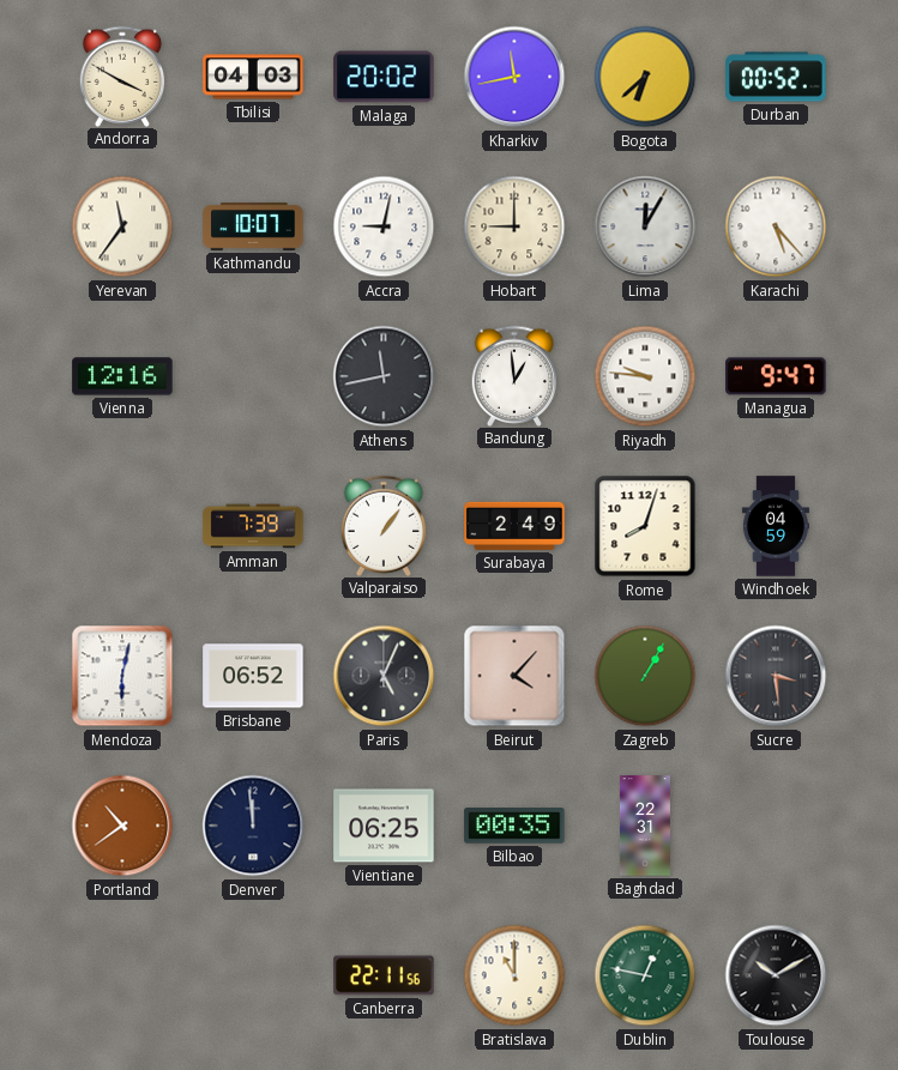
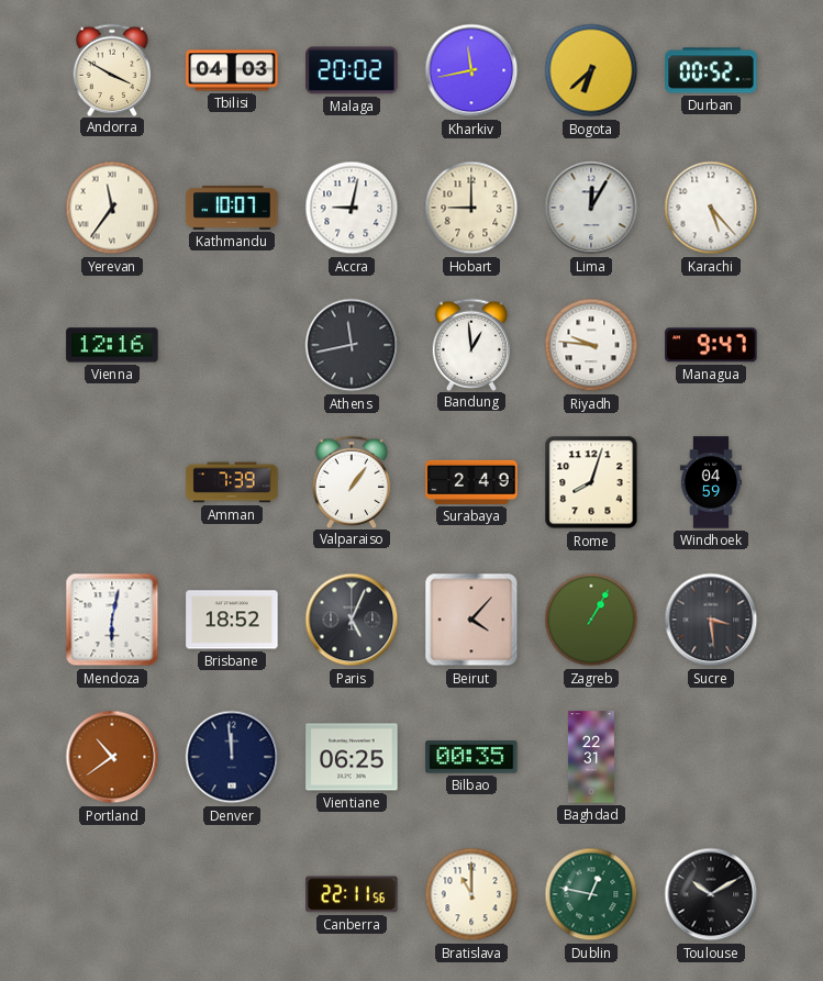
Brisbane: 06:52 -> 18:52 (232, 620)
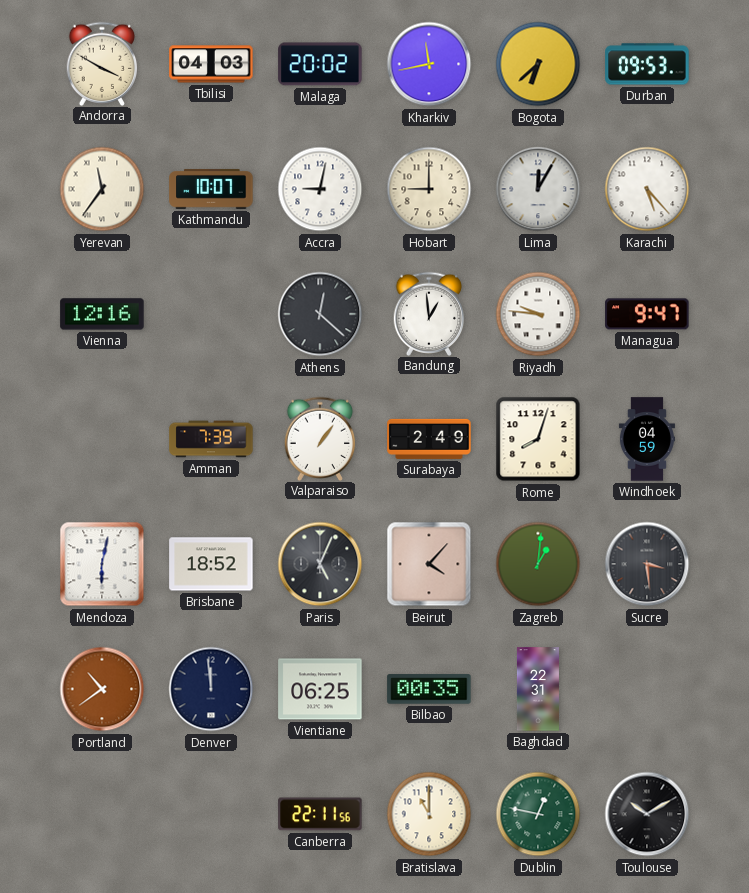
Durban: 00:52 -> 09:53 (647, 64)
Athens: 11:43 -> 12:22 (320, 314)
Zagreb: 1:05 -> 1:01 (538, 564)
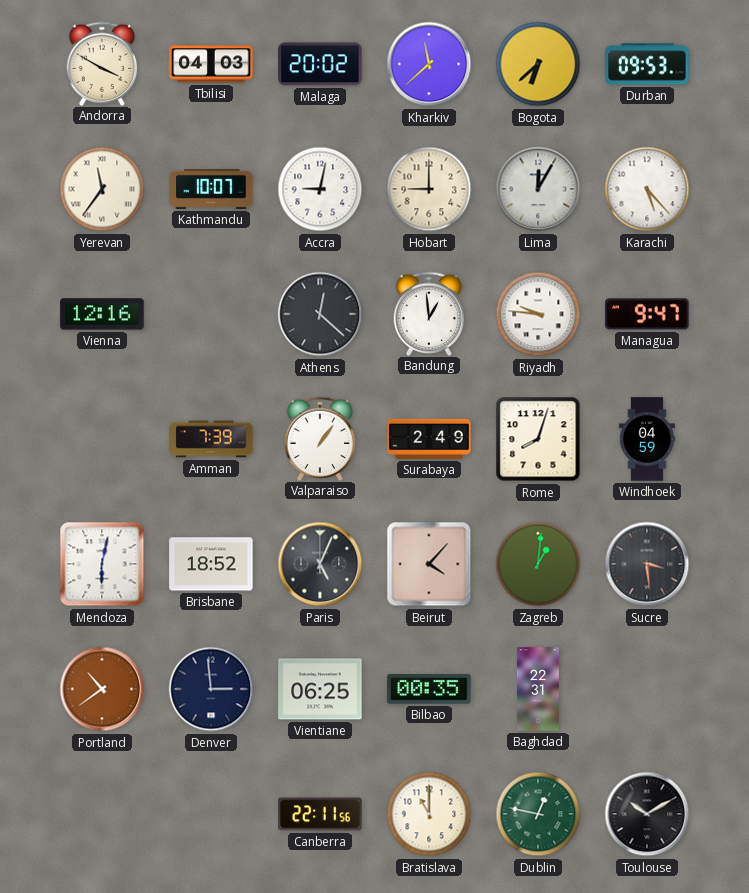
Kharkiv: 11:43 -> 11:38 (429, 64)
Denver: 11:59 -> 2:59 (211, 689)
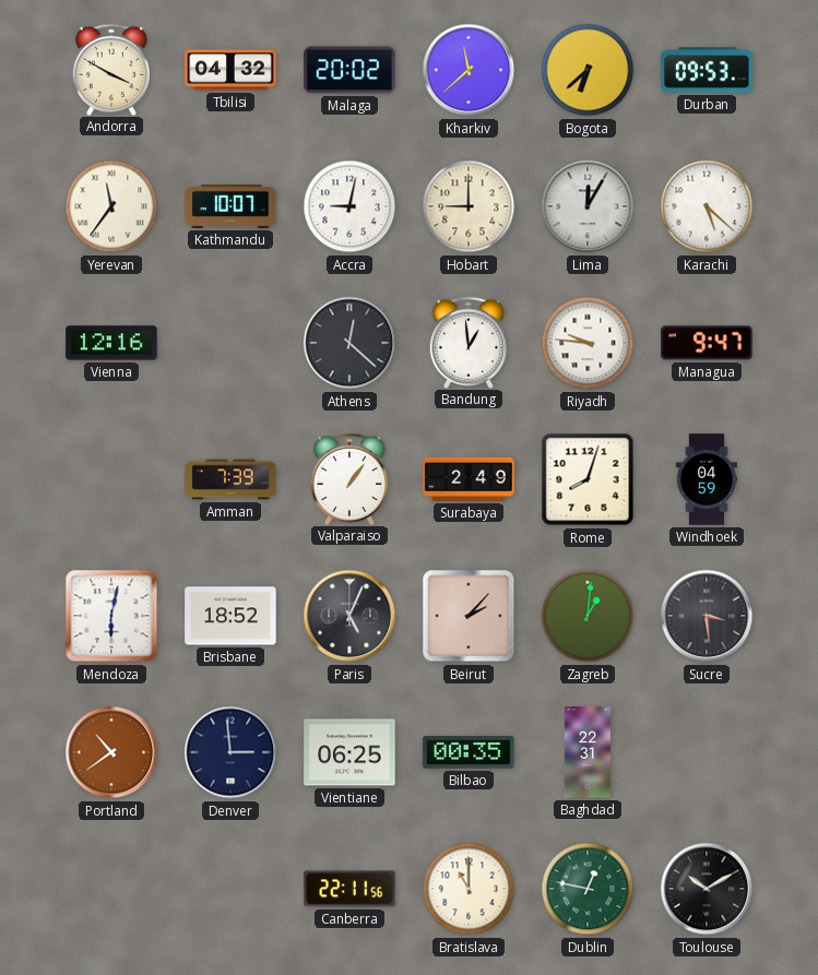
Tbilisi: 04:03 -> 04:32 (230, 70)
Karachi: 5:23 -> 5:22 (707, 206)
Beirut: 4:07 -> 2:07 (469, 616)
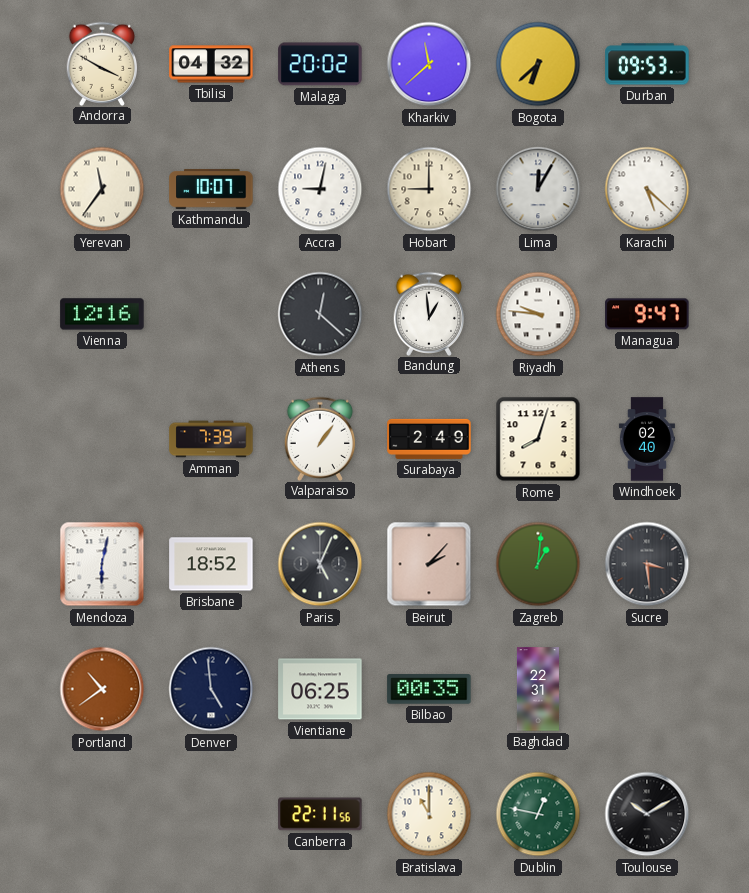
Windhoek: 04:59 -> 02:40 (647, 439)
Denver: 2:59 -> 4:59 (211, 689)
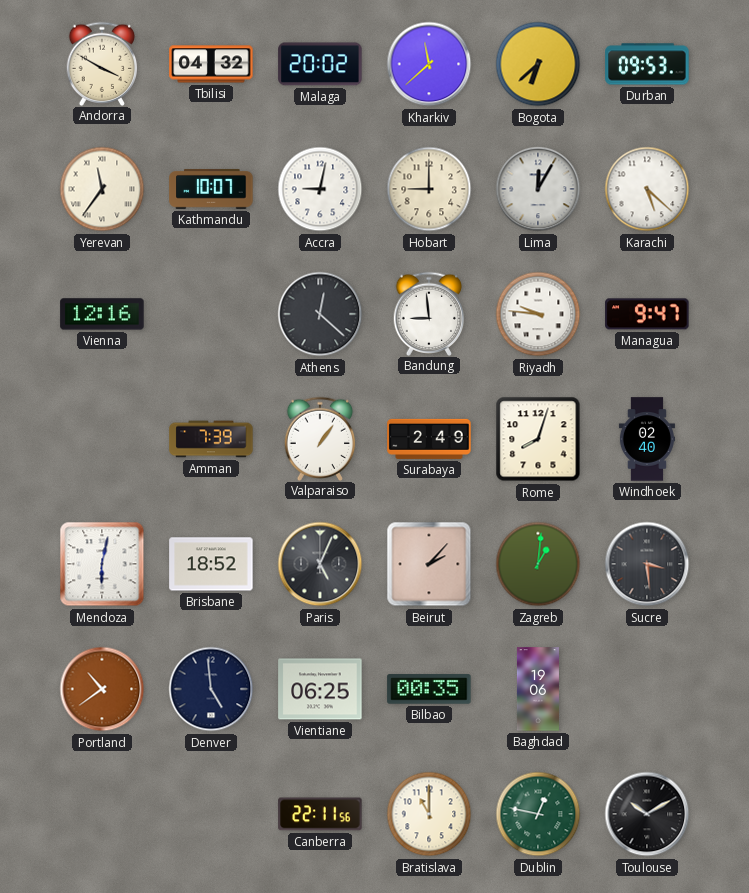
Bandung: 12:59 -> 8:59 (429, 313)
Baghdad: 22:31 -> 19:06 (538, 689)
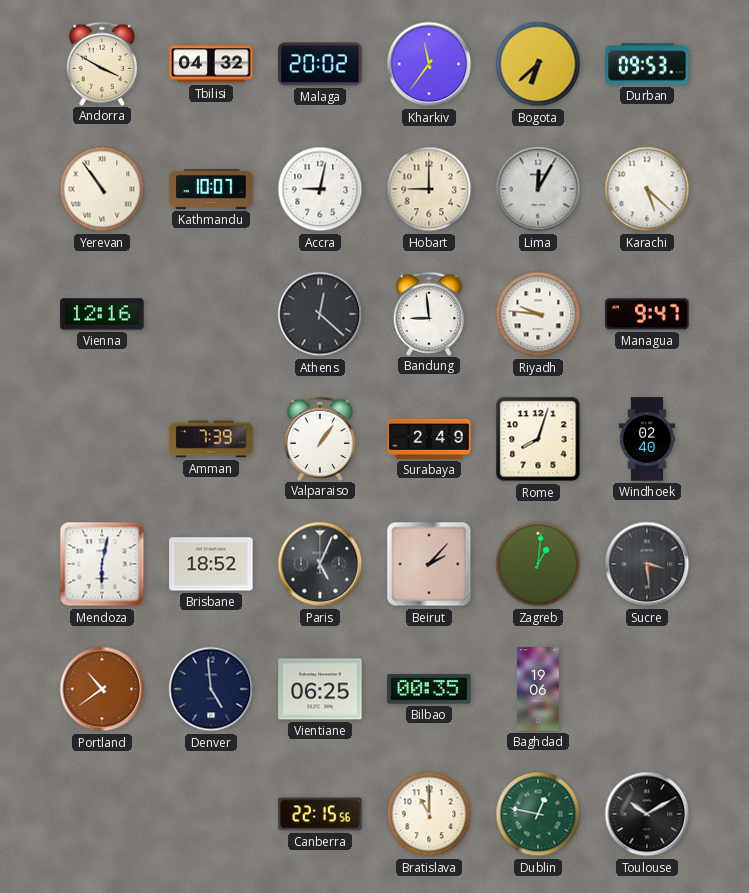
Kharkiv: 11:38 -> 11:36 (429, 64)
Yerevan: 11:36 -> 10:54 (102, 189)
Canberra: 22:11 -> 22:15 (320, 814)
